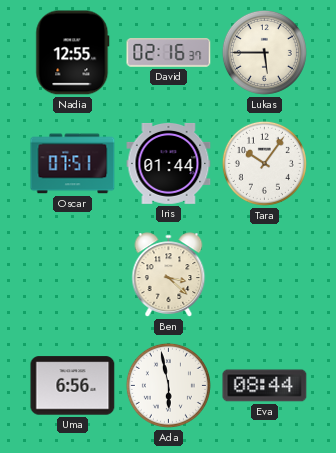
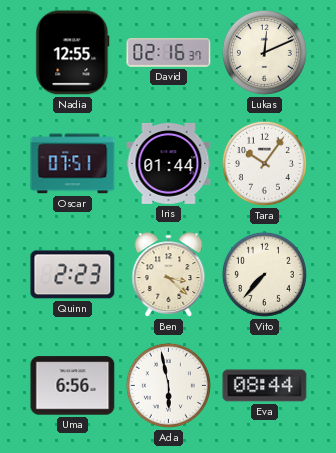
Lukas: 5:45 -> 12:11 (264, 52)
Quinn: none -> 2:23 (73, 275)
Vito: none -> 7:37 (264, 274)
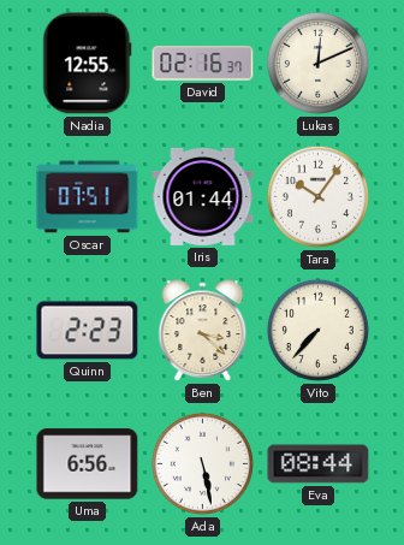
Ada: 5:58 -> 5:28 (202, 463)
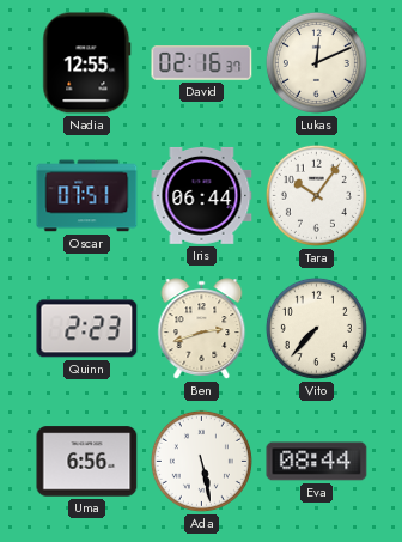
Iris: 01:44 -> 06:44 (202, 196)
Ben: 3:22 -> 2:42 (202, 329)
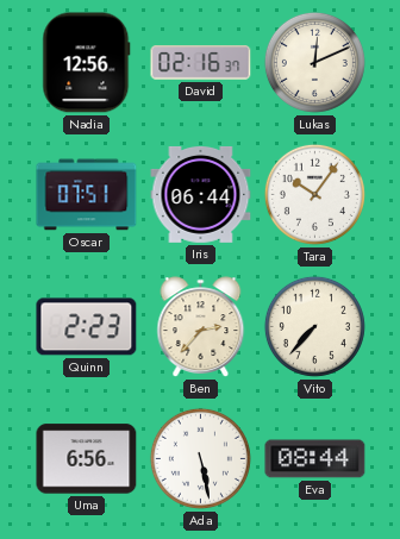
Nadia: 12:55 -> 12:56 (87, 63)
Ben: 2:42 -> 2:37 (201, 327)
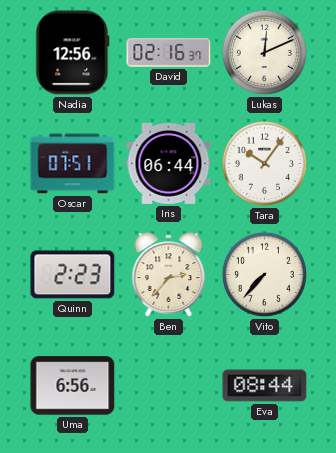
Ada: 5:28 -> none (200, 458)
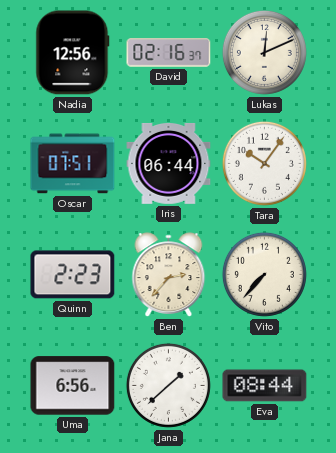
Jana: none -> 1:38 (168, 385)
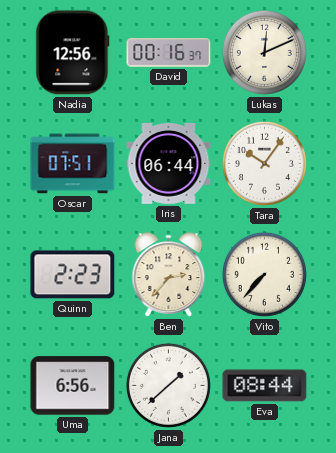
David: 02:16 -> 00:16 (169, 53)
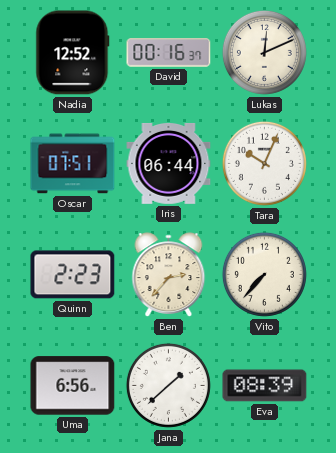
Nadia: 12:56 -> 12:52 (73, 53)
Tara: 10:06 -> 10:04 (264, 163)
Eva: 08:44 -> 08:39 (265, 386)
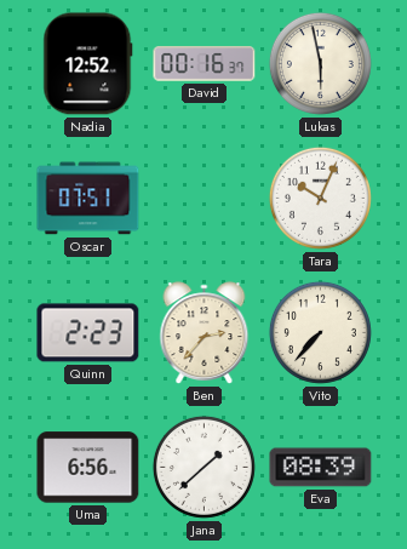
Lukas: 12:11 -> 5:58 (320, 63)
Iris: 06:44 -> none (169, 164)
